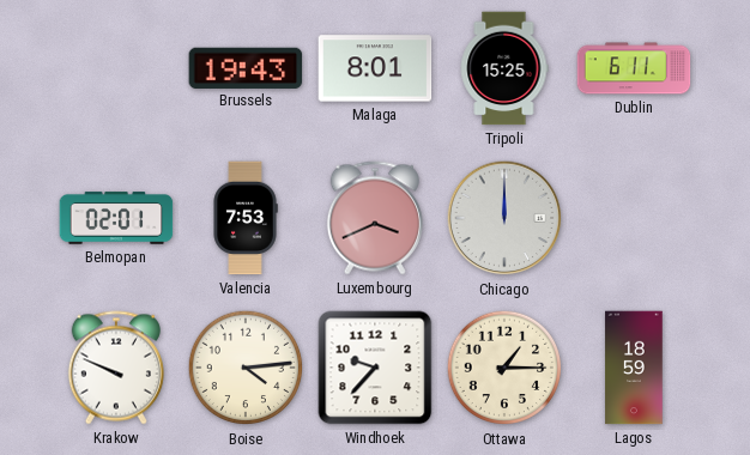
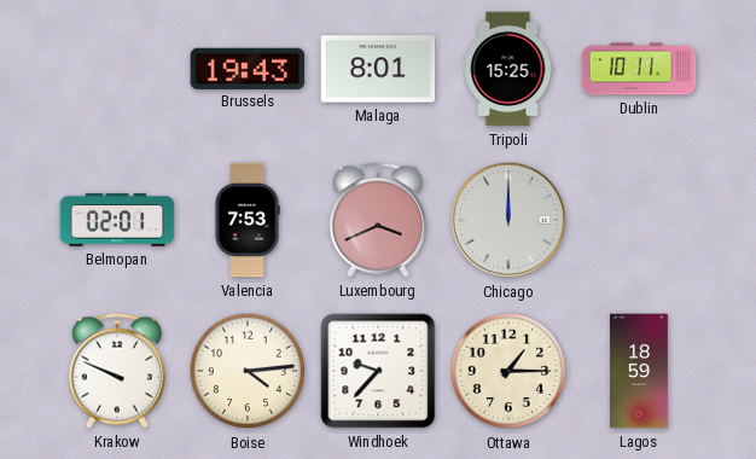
Dublin: 6:11 -> 10:11 (639, 69)
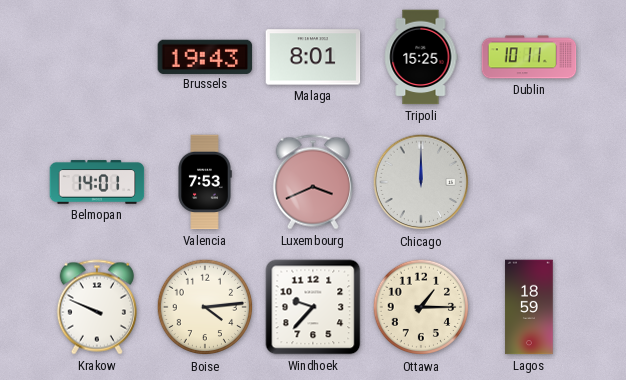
Belmopan: 02:01 -> 14:01 (97, 182)
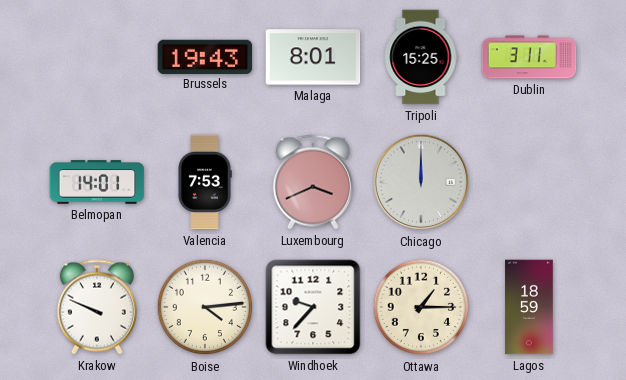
Dublin: 10:11 -> 3:11 (529, 57)
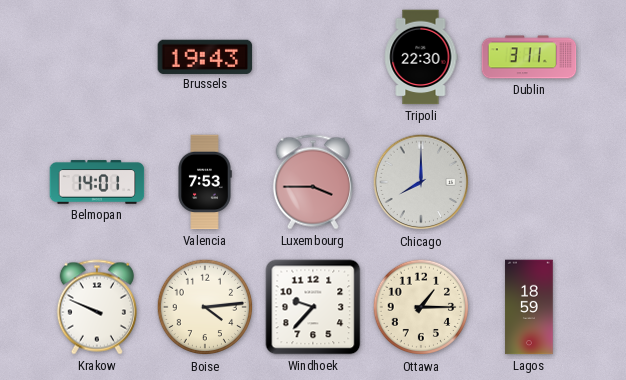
Malaga: 8:01 -> none (313, 57)
Tripoli: 15:25 -> 22:30 (421, 57)
Luxembourg: 3:41 -> 3:45 (313, 182)
Chicago: 12:00 -> 8:00 (421, 182)
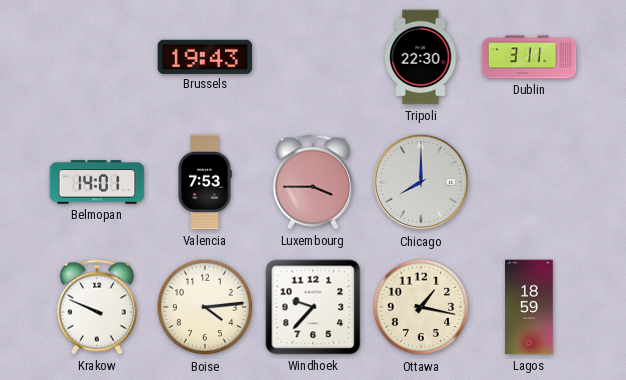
Ottawa: 1:15 -> 1:17 (421, 307)
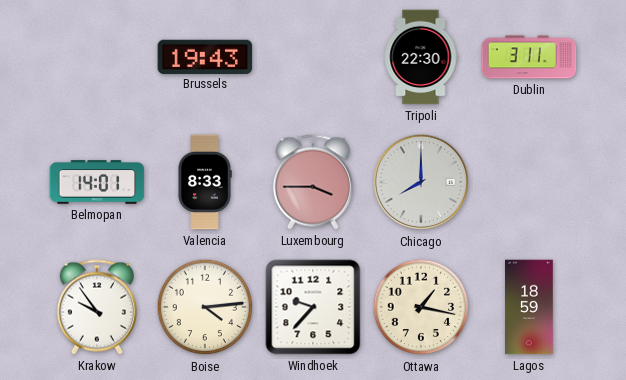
Valencia: 7:53 -> 8:33 (205, 182)
Krakow: 9:49 -> 9:54 (97, 307)
